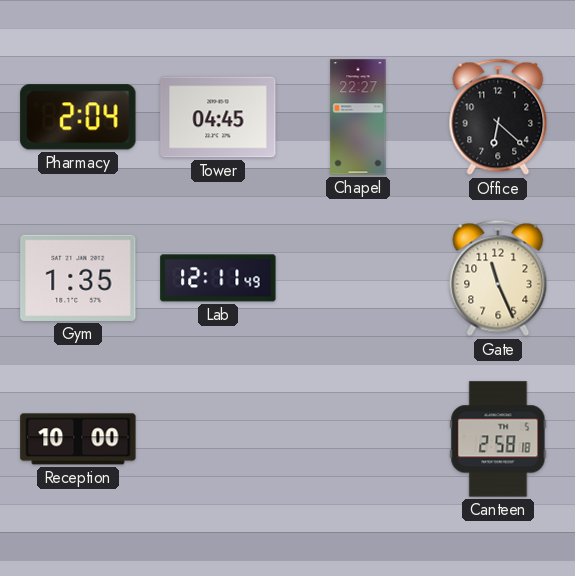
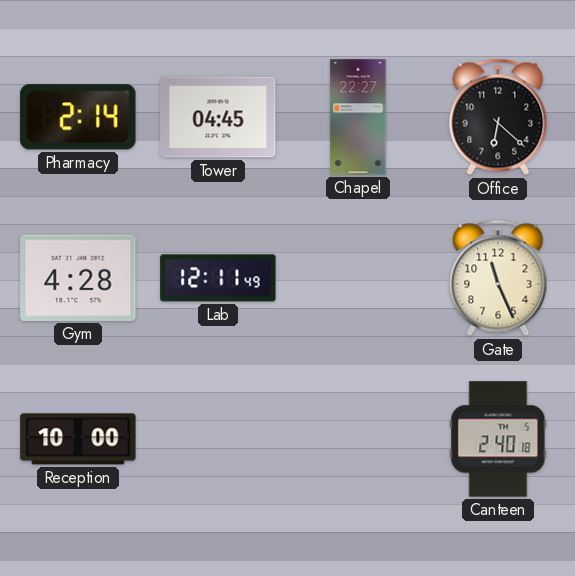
Pharmacy: 2:04 -> 2:14 (78, 117)
Gym: 1:35 -> 4:28 (78, 278)
Canteen: 2:58 -> 2:40 (498, 439)
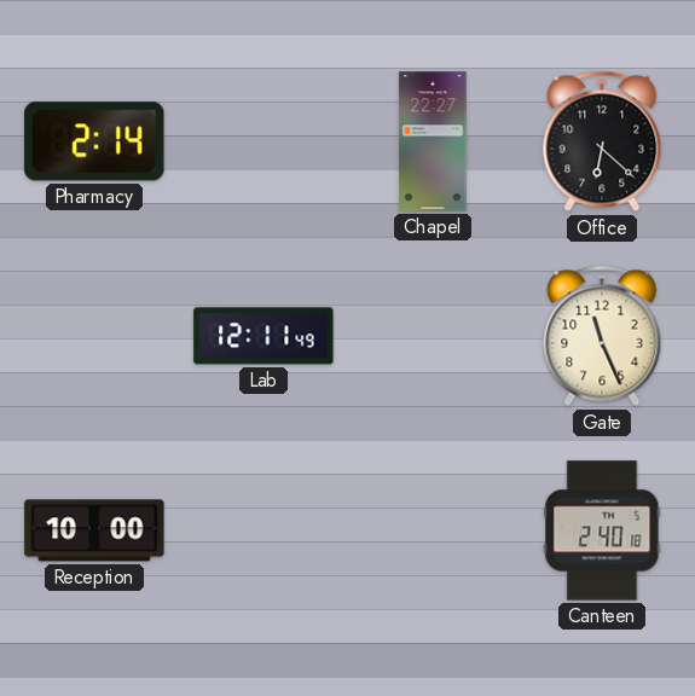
Tower: 04:45 -> none (218, 117)
Gym: 4:28 -> none (78, 278)
